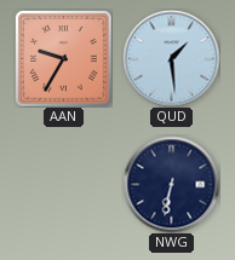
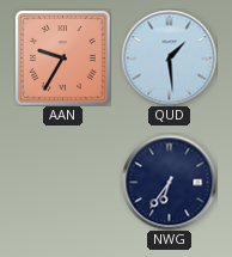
NWG: 6:32 -> 6:36 (169, 182)
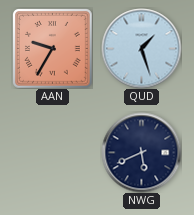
QUD: 1:29 -> 1:27 (141, 48)
NWG: 6:36 -> 5:41 (141, 152)
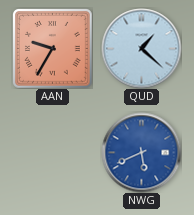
QUD: 1:27 -> 1:22 (141, 48)
NWG dial: navy -> blue (141, 152)
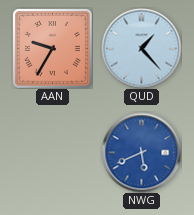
QUD: 1:22 -> 1:23 (141, 48)
